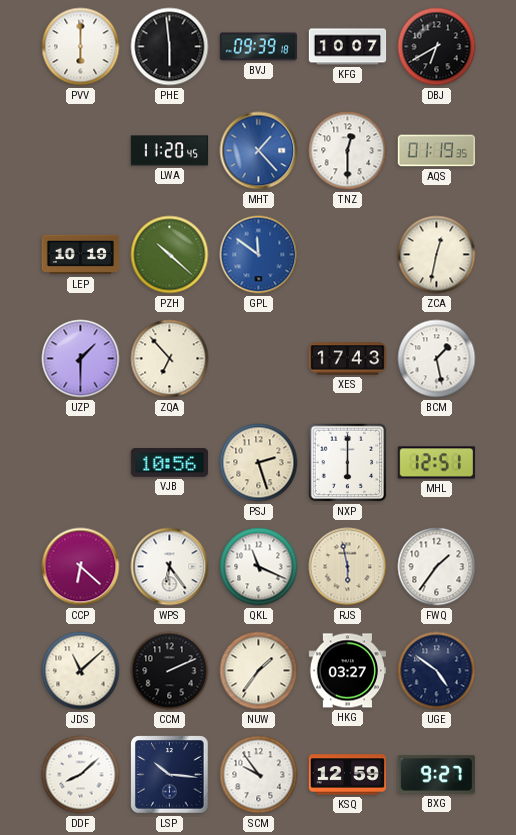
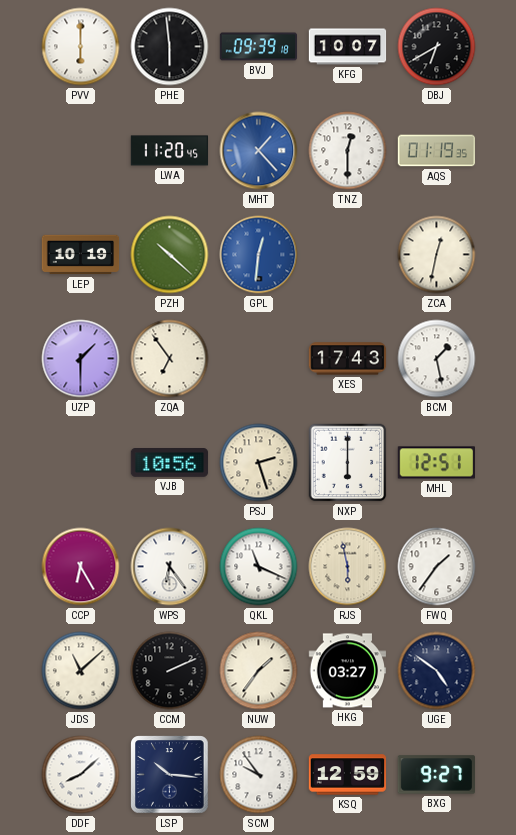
GPL: 11:51 -> 12:31 (259, 255)
ZQA: 6:53 -> 6:54 (170, 359)
CCP: 6:22 -> 6:25 (81, 567)
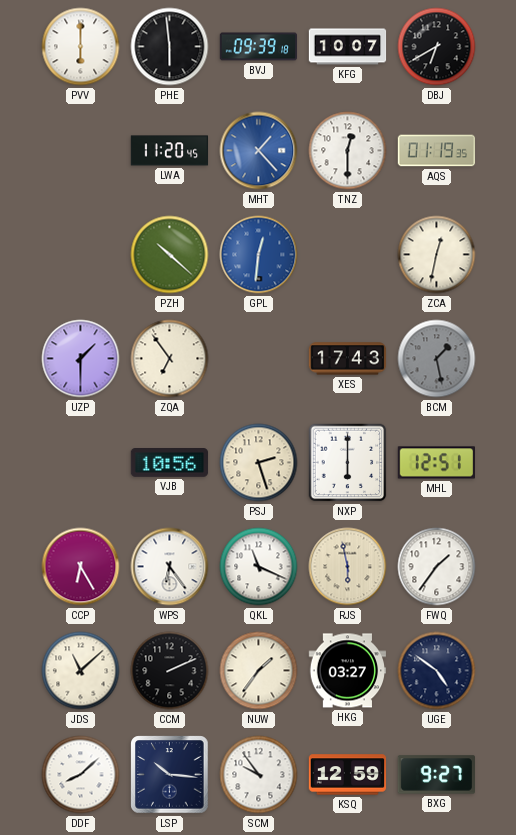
LEP: 10:19 -> none (81, 255)
BCM dial: white -> grey (437, 359)
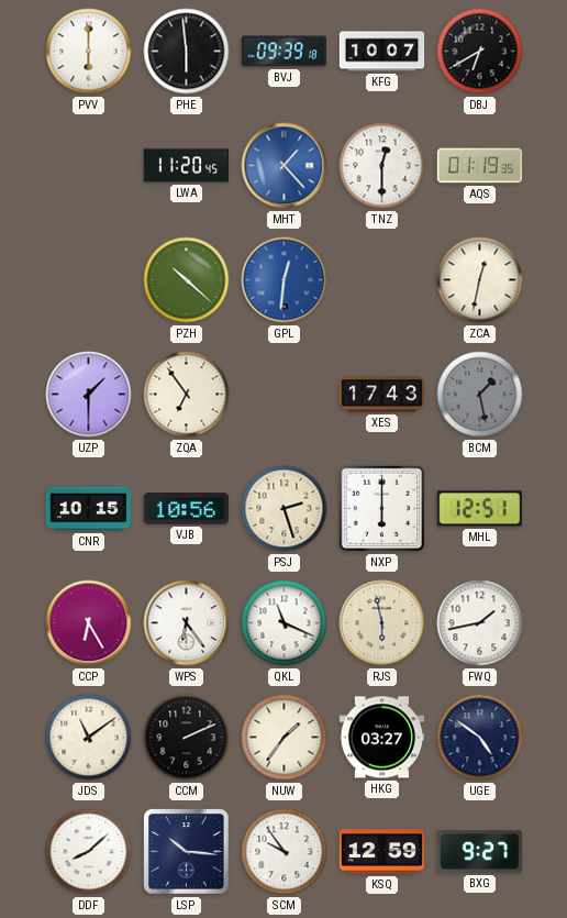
CNR: none -> 10:15 (89, 509)
FWQ: 1:36 -> 1:43 (480, 623)
JDS: 11:08 -> 11:09 (89, 738)
